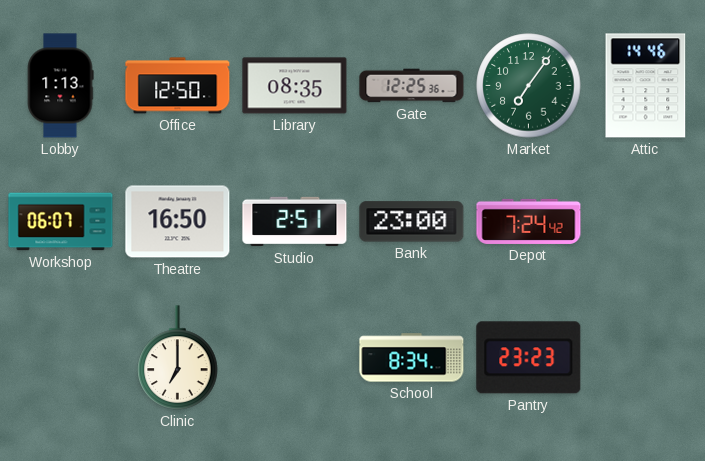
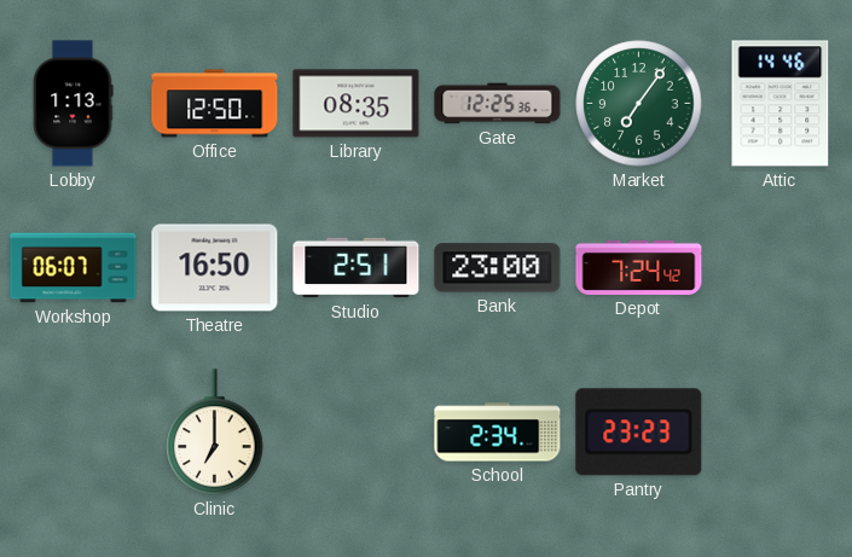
School: 8:34 -> 2:34 (498, 433)
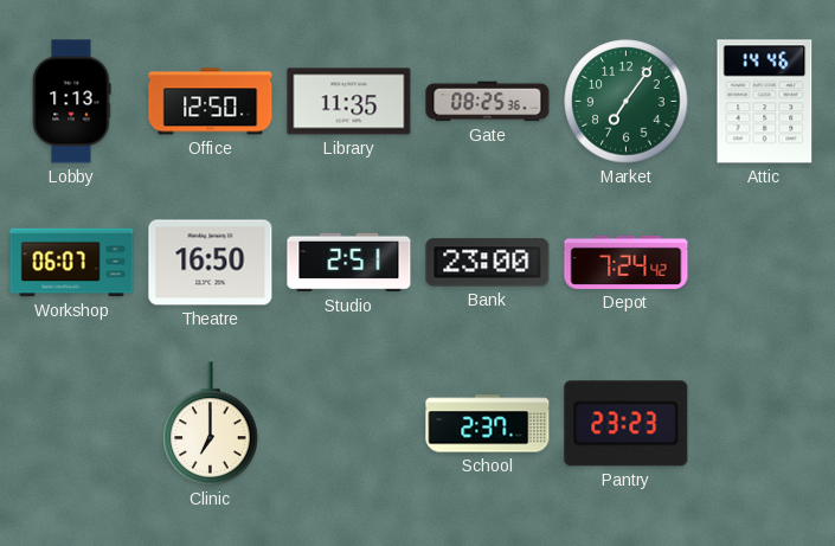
Library: 08:35 -> 11:35 (349, 102)
Gate: 12:25 -> 08:25 (488, 102)
School: 2:34 -> 2:37 (488, 424)
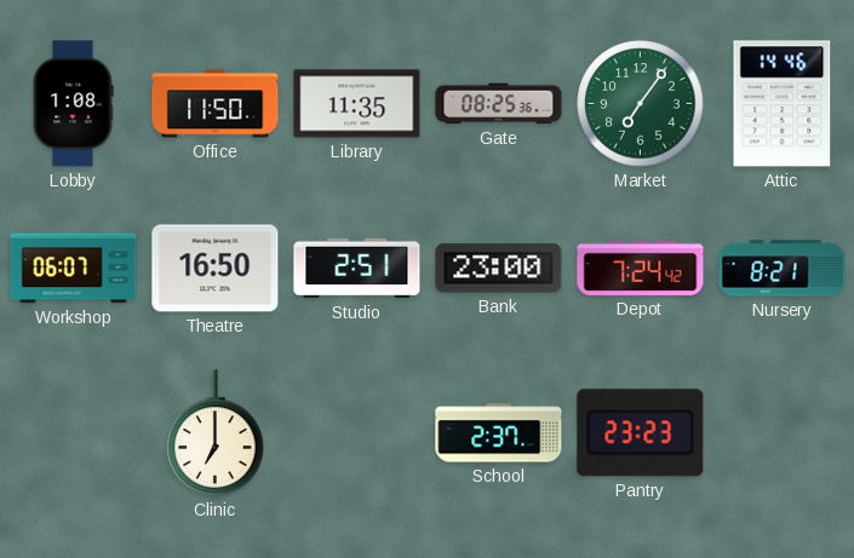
Lobby: 1:13 -> 1:08 (73, 104)
Office: 12:50 -> 11:50 (216, 104)
Nursery: none -> 8:21 (783, 269)
